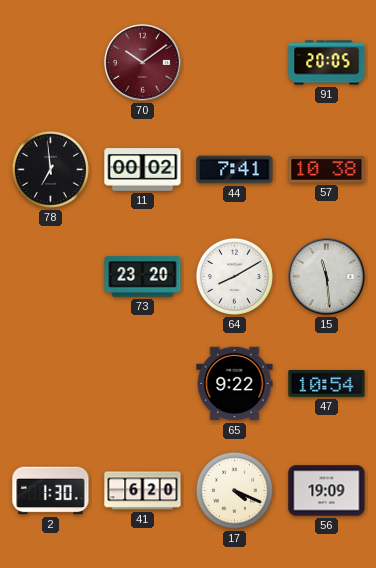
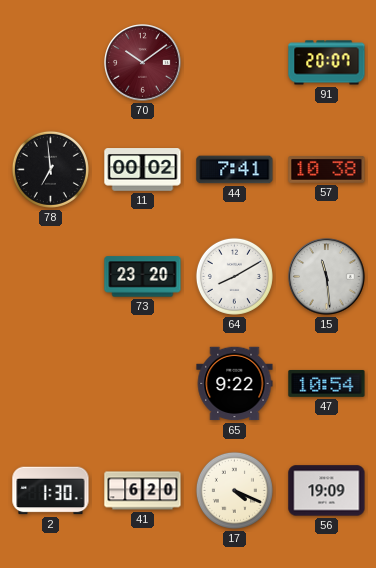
91: 20:05 -> 20:07 (327, 63)
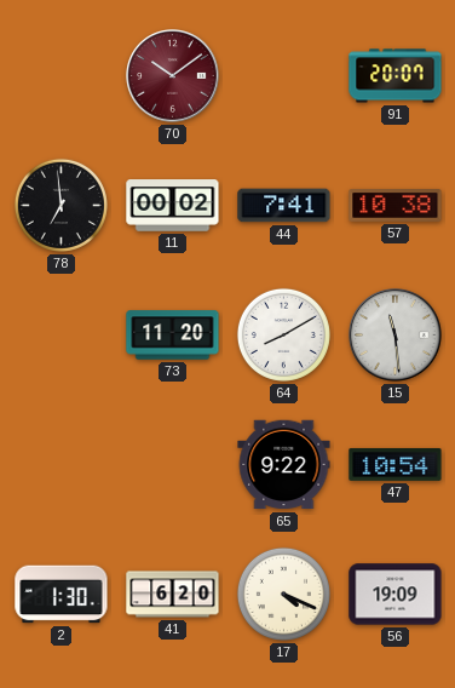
73: 23:20 -> 11:20 (173, 336)
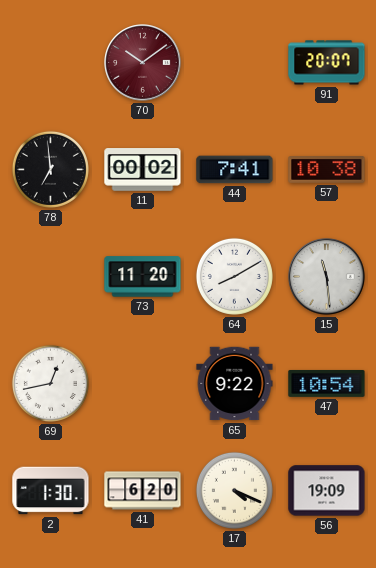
69: none -> 12:43 (50, 383)
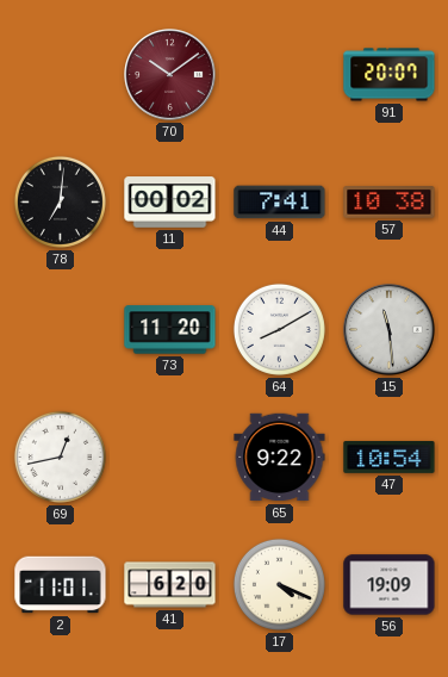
78: 6:59 -> 7:01 (60, 201)
2: 1:30 -> 11:01 (61, 585)
